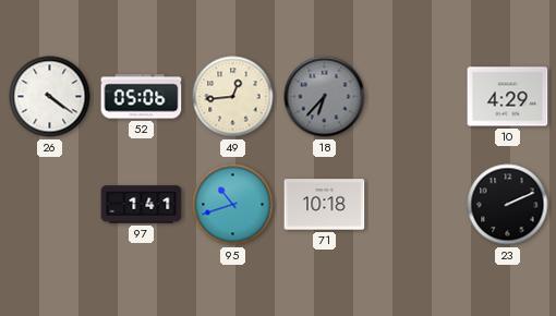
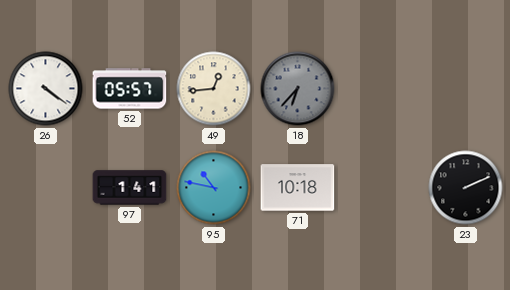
52: 05:06 -> 05:57 (130, 89)
10: 4:29 -> none (508, 97)
95: 10:42 -> 10:47 (214, 188)
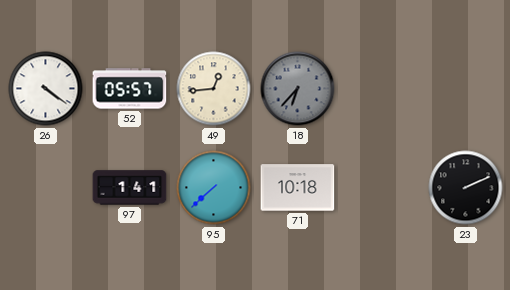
95: 10:47 -> 7:38 (214, 188)
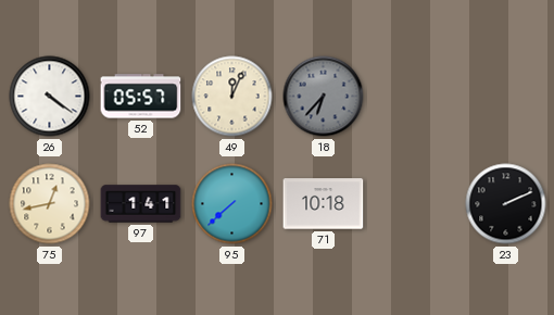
49: 12:44 -> 12:04 (232, 97)
75: none -> 12:43 (50, 204)
